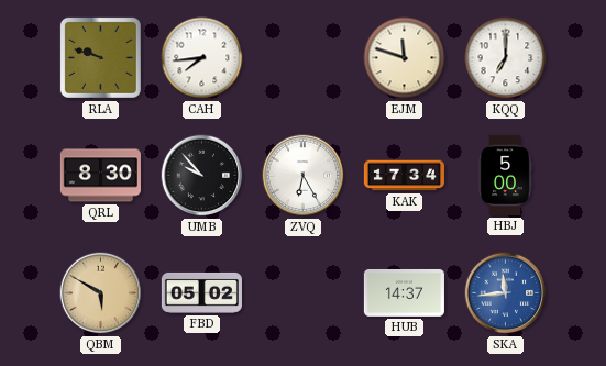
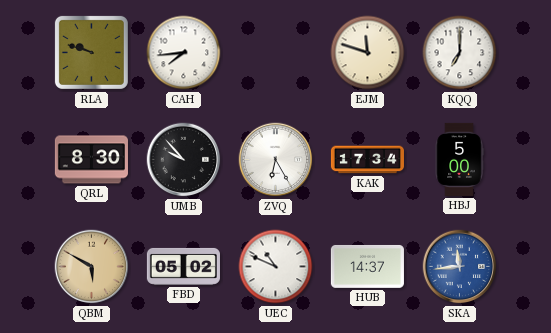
UEC: none -> 10:49 (276, 267)
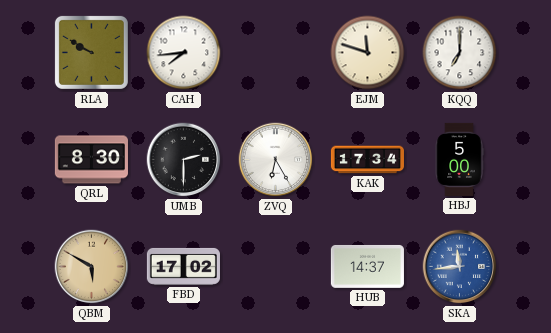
RLA: 9:48 -> 9:50 (91, 52)
UMB: 9:53 -> 2:30 (184, 160)
FBD: 05:02 -> 17:02 (183, 266)
UEC: 10:49 -> none (276, 267)
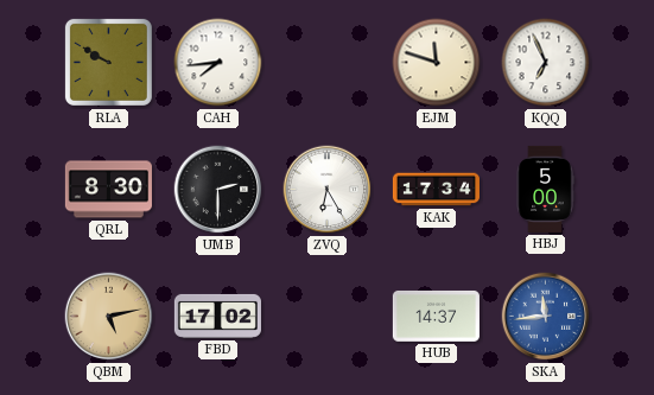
KQQ: 7:00 -> 6:56 (546, 63)
QBM: 5:50 -> 5:13 (109, 317)
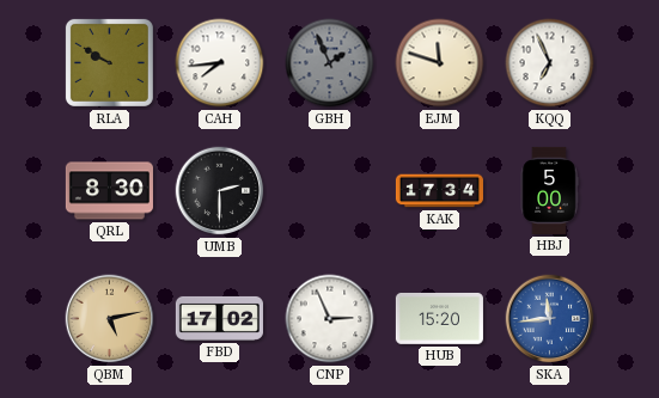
GBH: none -> 1:56 (330, 63)
ZVQ: 6:25 -> none (328, 190)
CNP: none -> 2:56 (330, 319)
HUB: 14:37 -> 15:20 (439, 318)
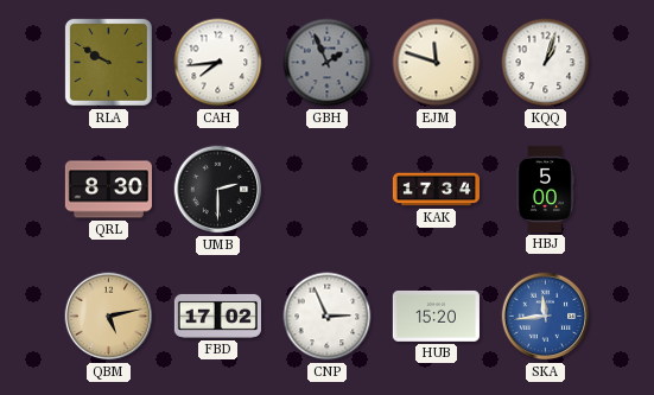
KQQ: 6:56 -> 1:03 (546, 63)
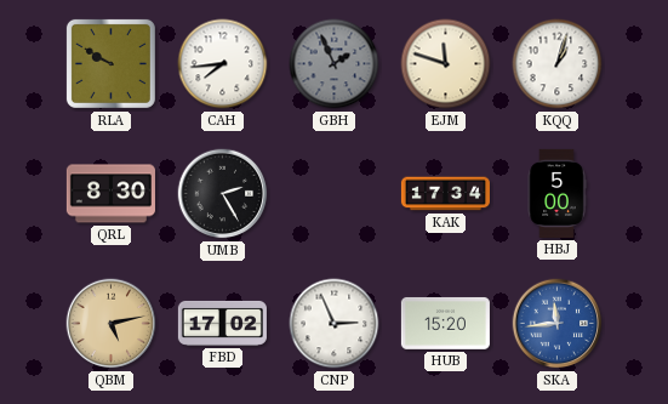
UMB: 2:30 -> 2:25 (223, 194)
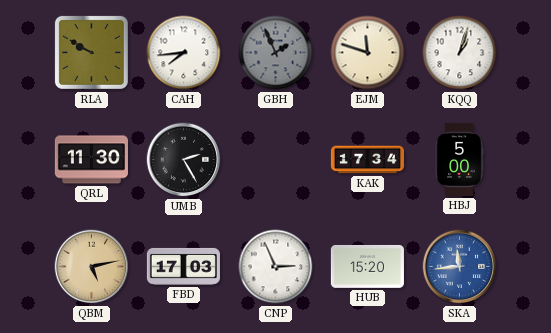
QRL: 8:30 -> 11:30 (91, 160)
FBD: 17:02 -> 17:03 (183, 266)
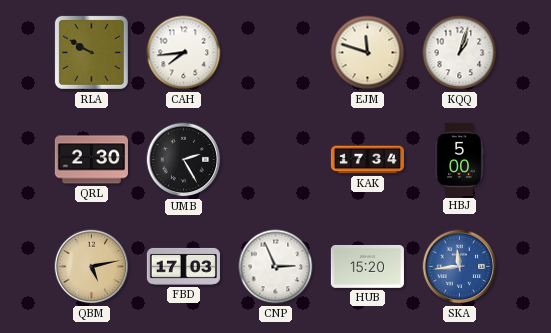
GBH: 1:56 -> none (276, 53)
QRL: 11:30 -> 2:30 (91, 160)
